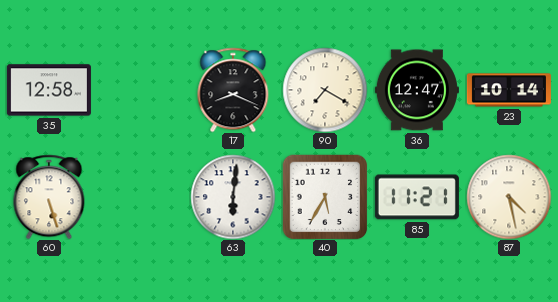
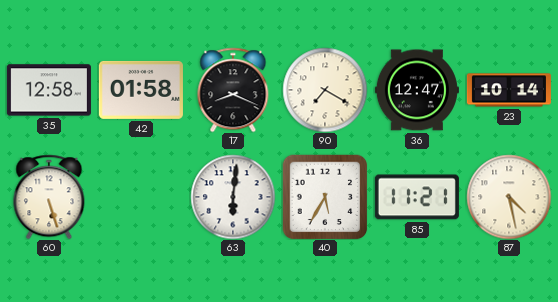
42: none -> 01:58 (141, 90)
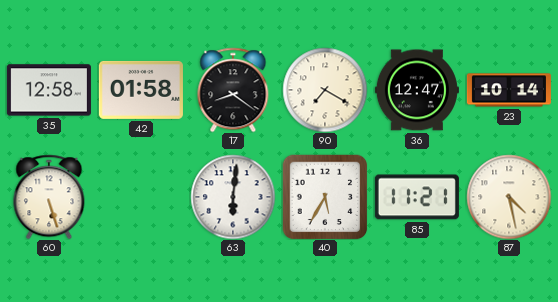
17: 8:19 -> 8:21 (233, 90)
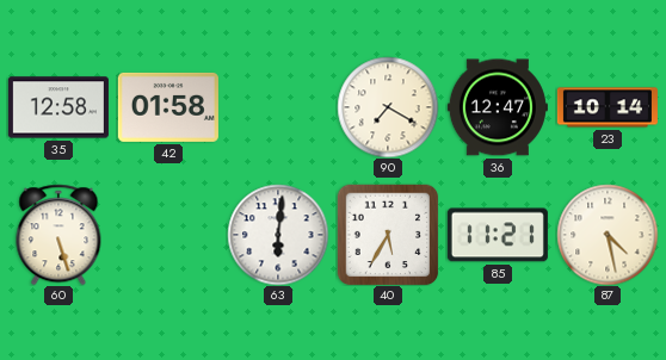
17: 8:21 -> none (233, 90)
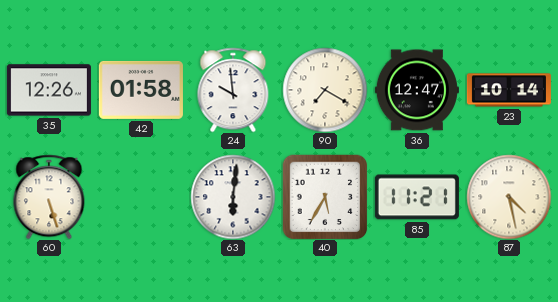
35: 12:58 -> 12:26 (49, 90)
24: none -> 9:59 (233, 90)
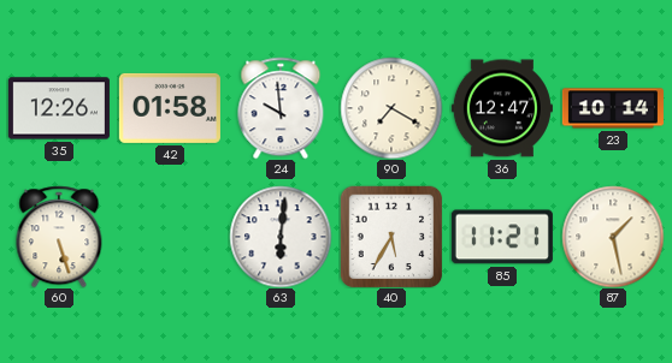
87: 4:28 -> 1:28 (613, 237)
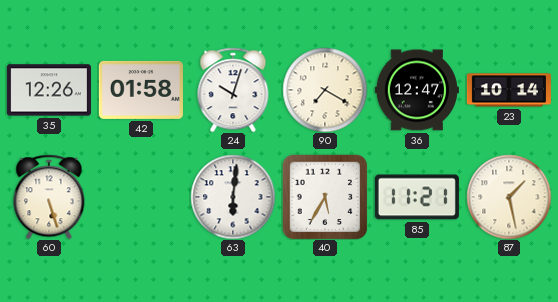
24: 9:59 -> 10:03 (233, 90)
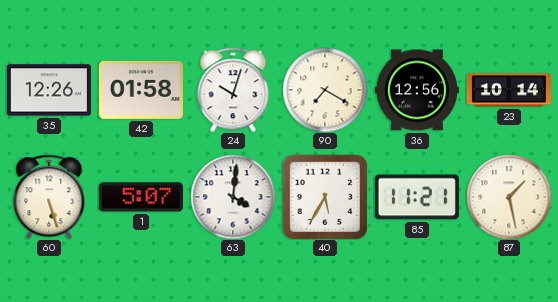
36: 12:47 -> 12:56 (417, 90)
1: none -> 5:07 (141, 197)
63: 6:01 -> 4:01 (233, 197)
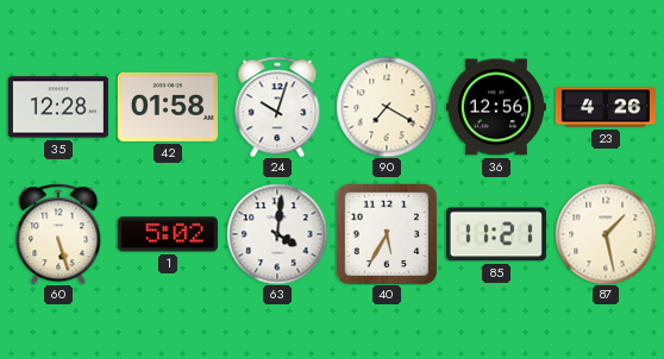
35: 12:26 -> 12:28 (58, 107)
23: 10:14 -> 4:26 (606, 107)
1: 5:07 -> 5:02 (168, 234)
